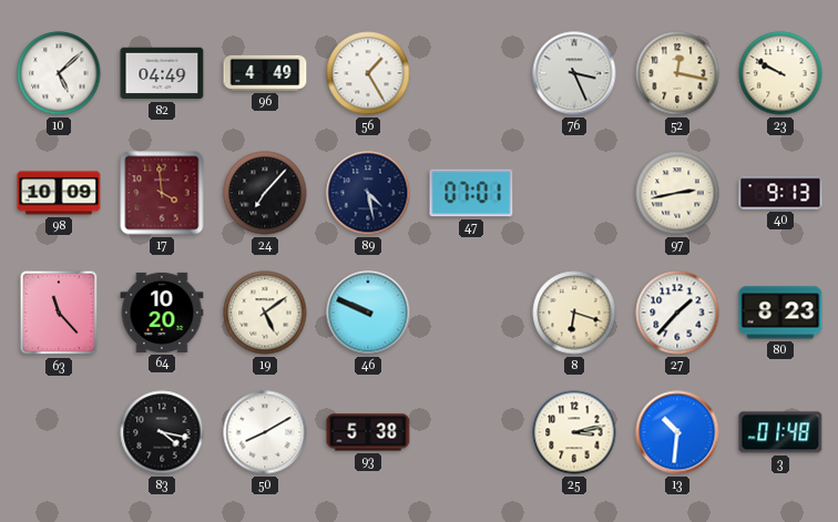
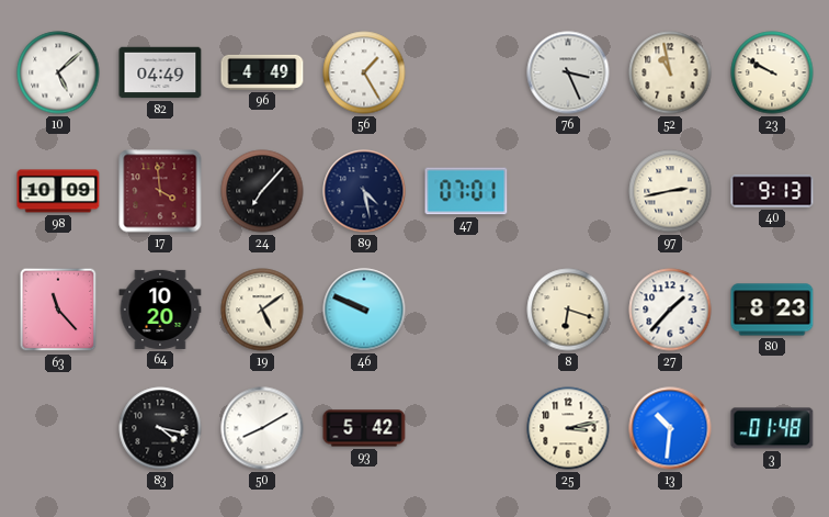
52: 12:17 -> 10:58 (670, 72)
93: 5:38 -> 5:42 (364, 428)
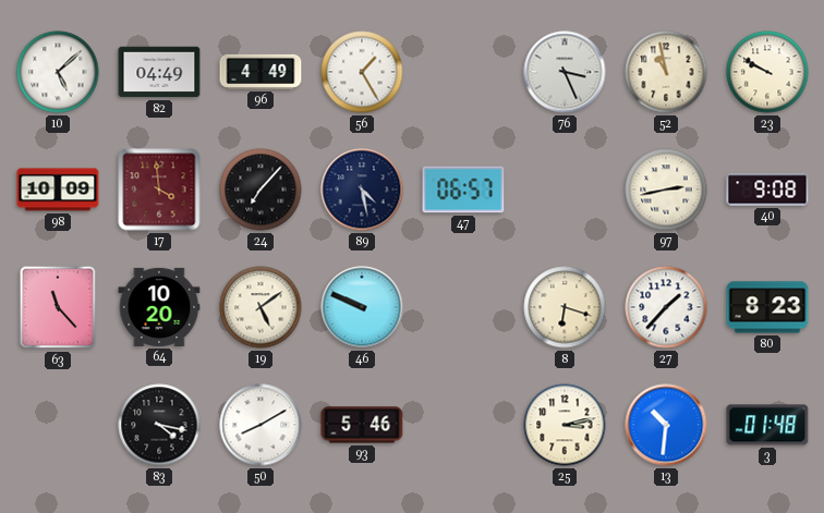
47: 07:01 -> 06:57 (463, 190)
40: 9:13 -> 9:08 (767, 190)
93: 5:42 -> 5:46 (362, 425)
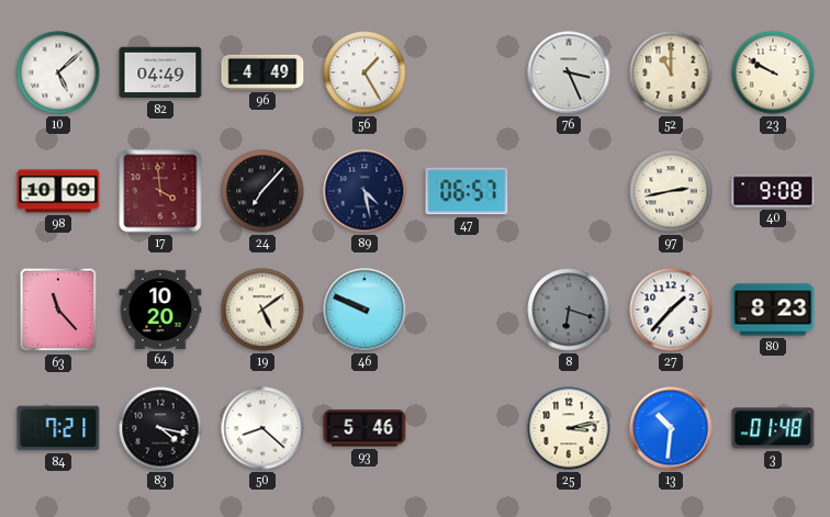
52: 10:58 -> 11:00 (671, 72)
8 dial: cream -> grey (569, 310)
84: none -> 7:21 (58, 428)
50: 8:10 -> 8:22 (262, 428)
